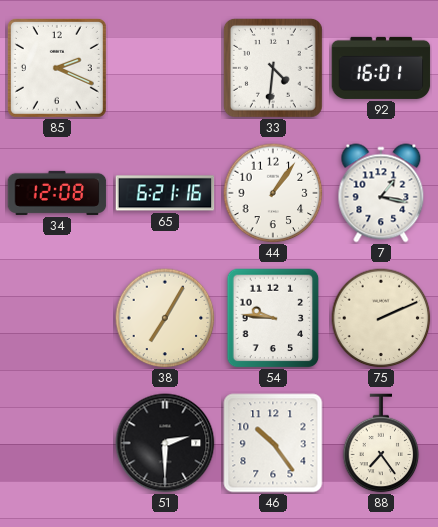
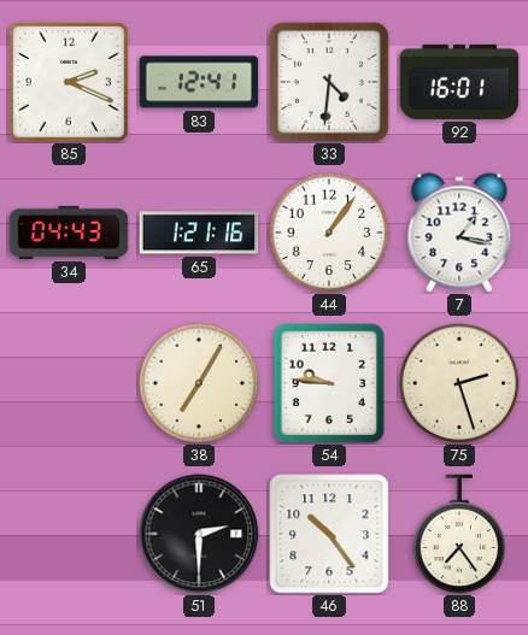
83: none -> 12:41 (199, 82)
34: 12:08 -> 04:43 (69, 233)
65: 6:21 -> 1:21 (199, 233)
75: 2:11 -> 2:27 (459, 383)
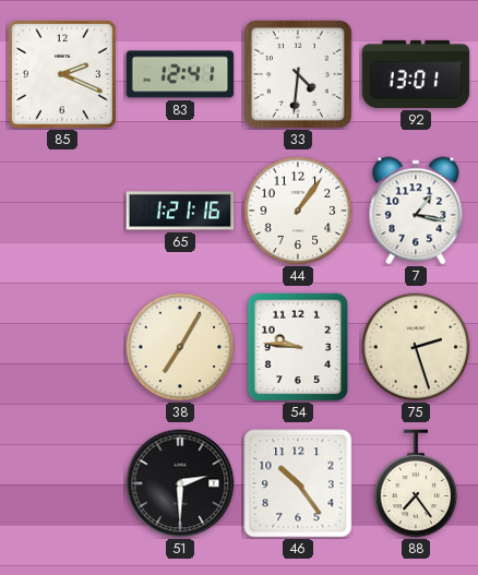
92: 16:01 -> 13:01 (416, 74)
34: 04:43 -> none (69, 233)
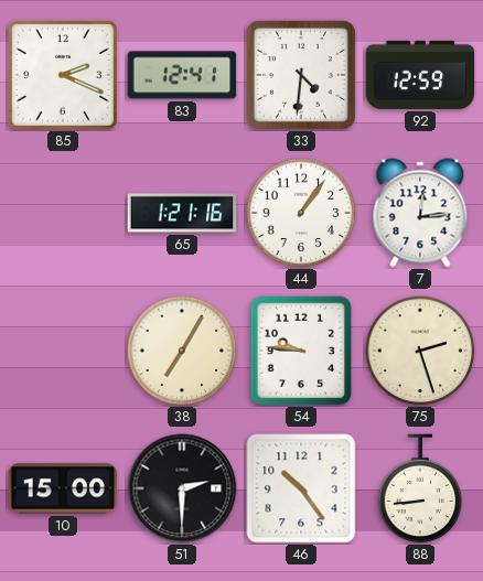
92: 13:01 -> 12:59 (420, 75)
7: 1:17 -> 12:14 (420, 213)
10: none -> 15:00 (63, 488)
88: 7:24 -> 8:44 (420, 488)
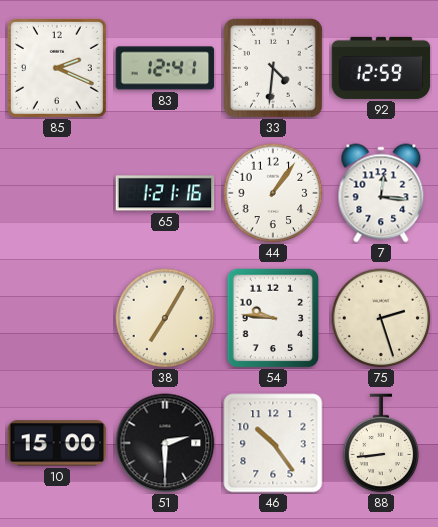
7: 12:14 -> 12:16 (381, 193)
